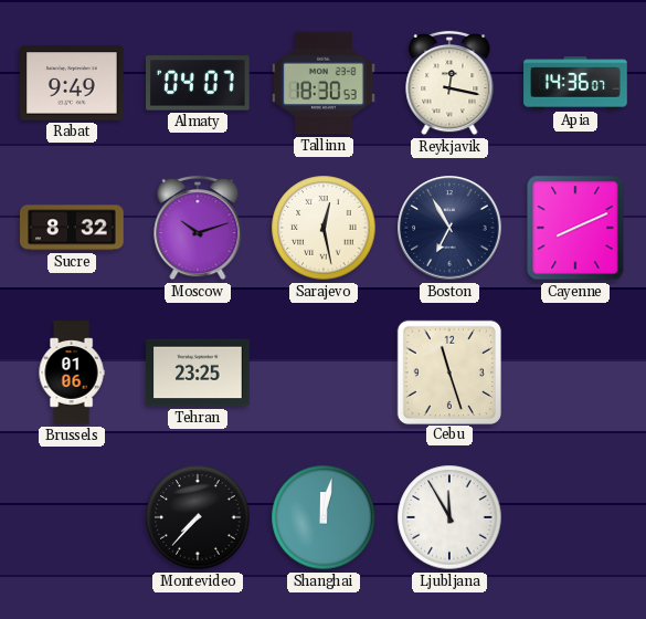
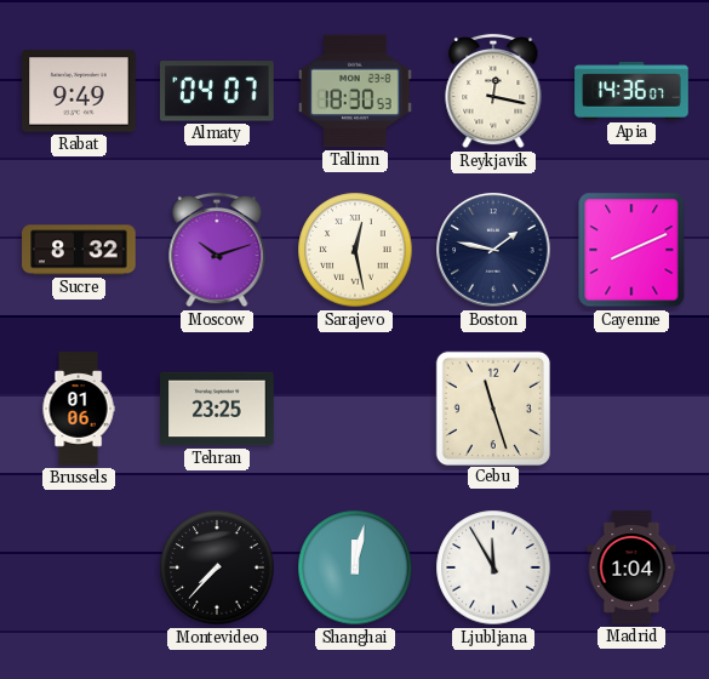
Boston: 6:55 -> 1:47 (493, 250)
Madrid: none -> 1:04 (631, 567)
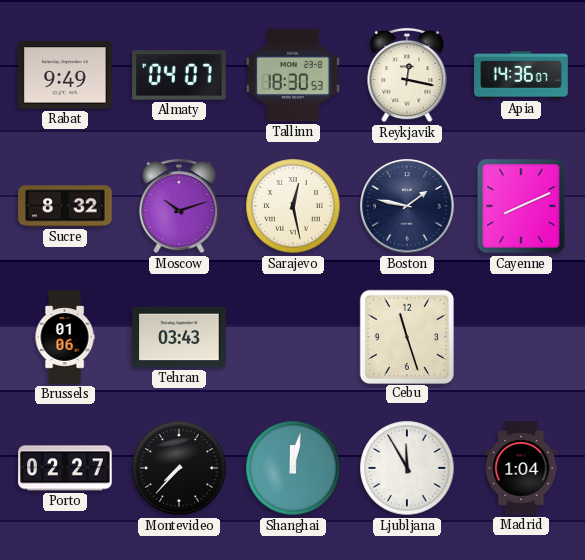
Tehran: 23:25 -> 03:43 (179, 337)
Porto: none -> 02:27 (65, 468)
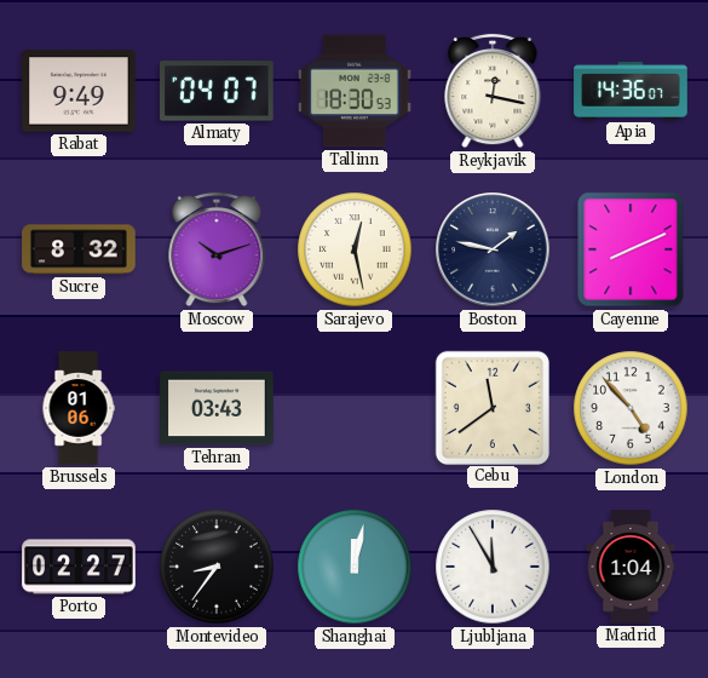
Cebu: 11:27 -> 11:39 (491, 407)
London: none -> 4:53 (631, 408)
Montevideo: 7:37 -> 8:36 (217, 567)
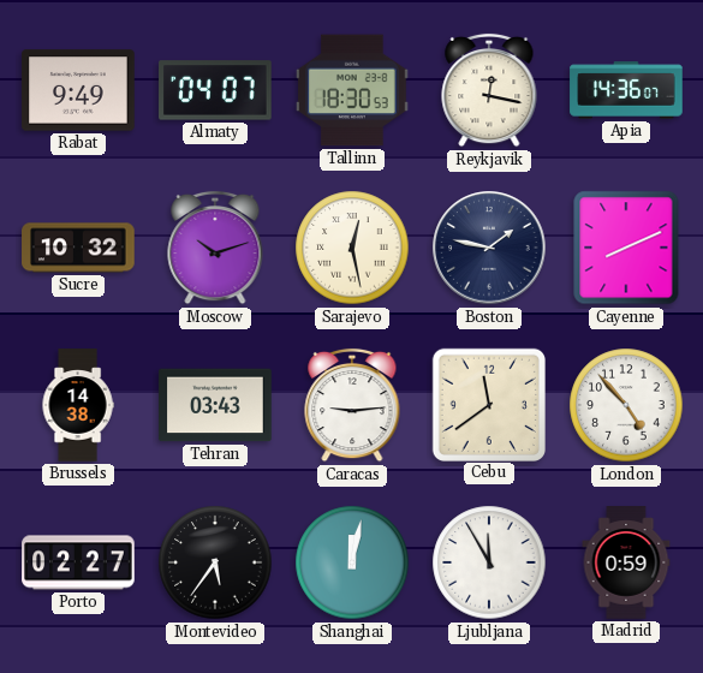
Sucre: 8:32 -> 10:32 (78, 248)
Brussels: 01:06 -> 14:38 (78, 405)
Caracas: none -> 9:14 (352, 405)
Montevideo: 8:36 -> 5:36 (215, 562)
Madrid: 1:04 -> 0:59 (626, 562)
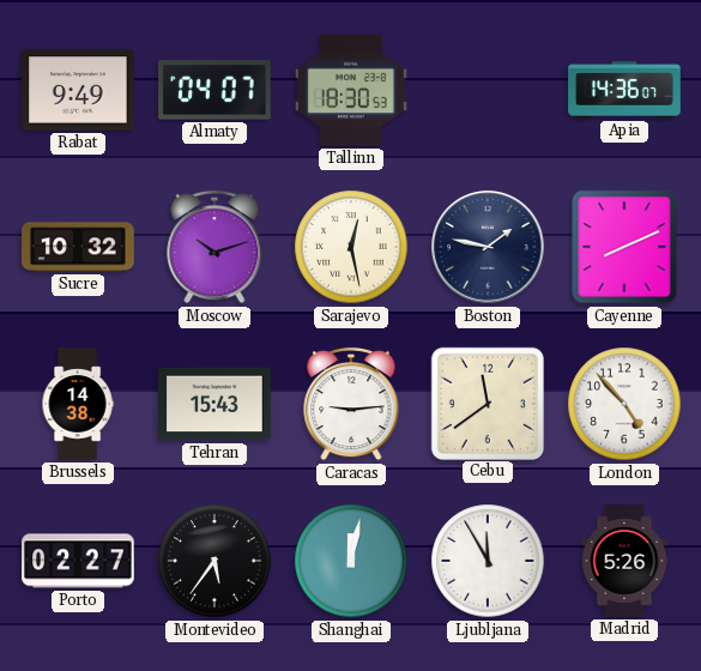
Reykjavik: 12:17 -> none (489, 90)
Tehran: 03:43 -> 15:43 (214, 404)
Madrid: 0:59 -> 5:26 (624, 561)
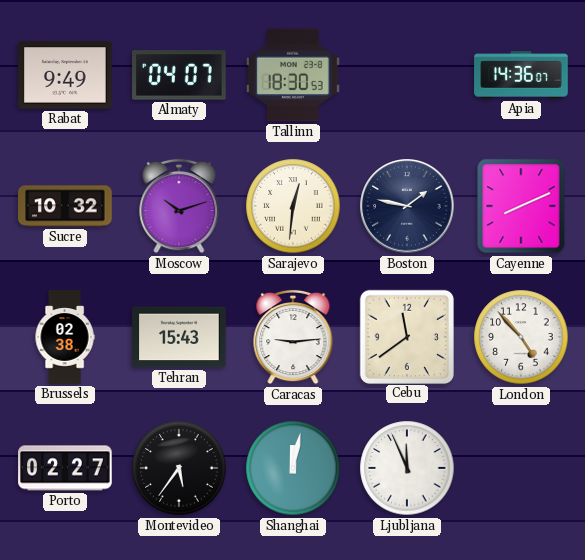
Sarajevo: 12:28 -> 12:31 (293, 206)
Brussels: 14:38 -> 02:38 (65, 337)
Ljubljana: 11:55 -> 11:56 (407, 468)
Madrid: 5:26 -> none (624, 561)
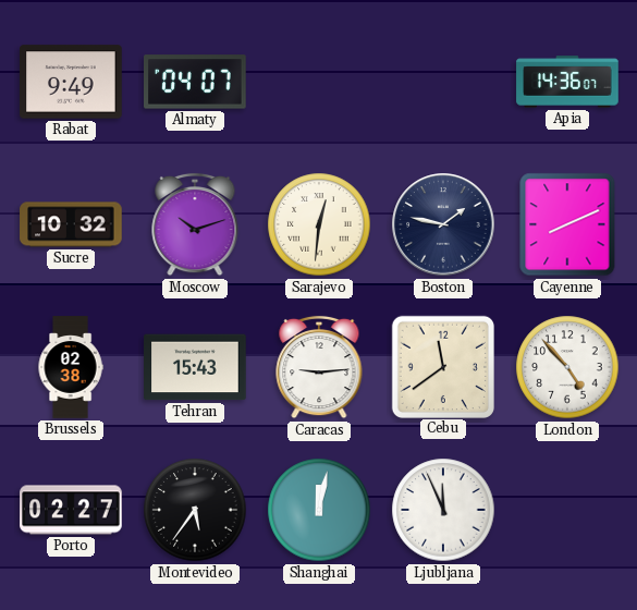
Tallinn: 18:30 -> none (293, 75)
